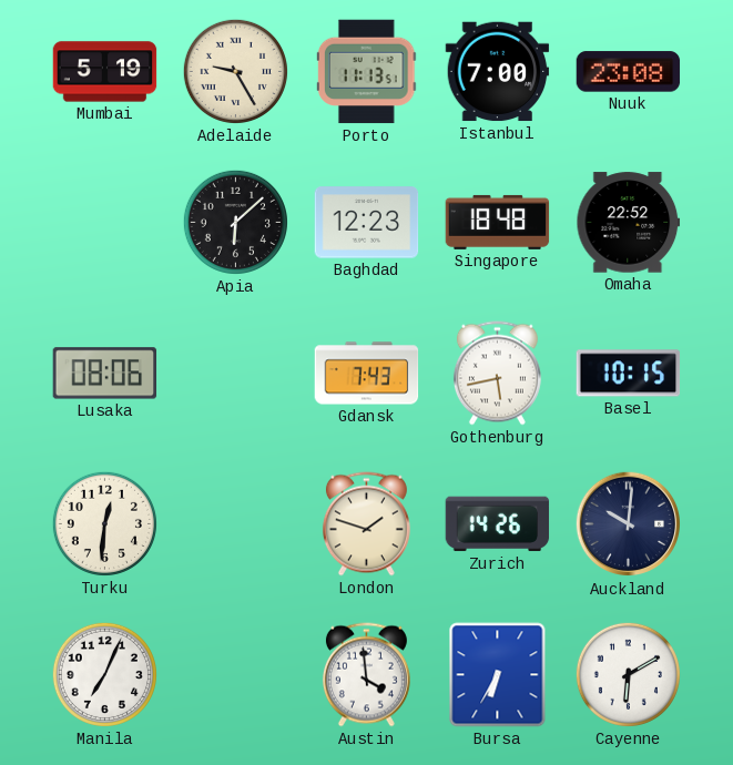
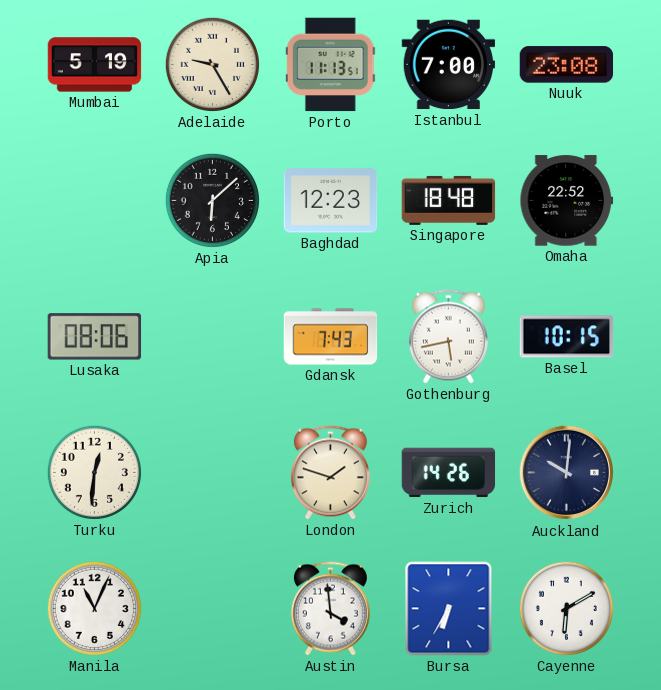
Manila: 7:04 -> 11:04 (94, 608)
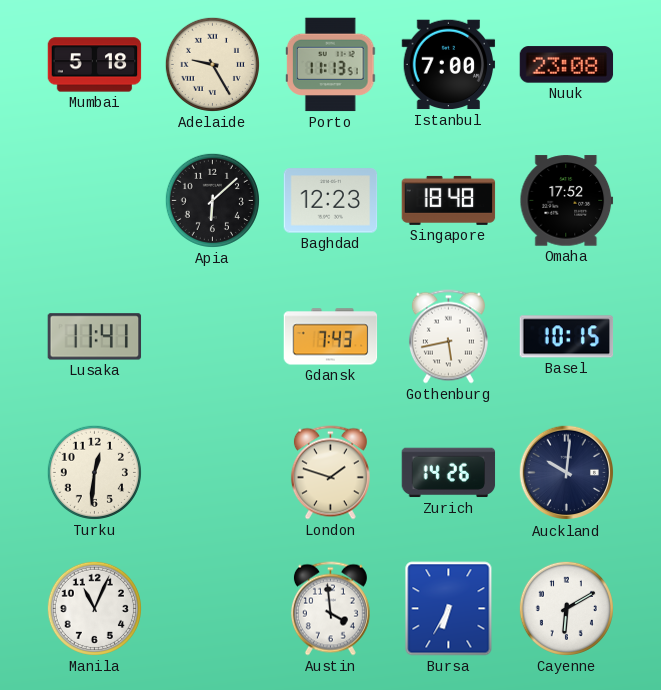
Mumbai: 5:19 -> 5:18 (95, 65)
Omaha: 22:52 -> 17:52 (567, 201)
Lusaka: 08:06 -> 11:41 (95, 337)
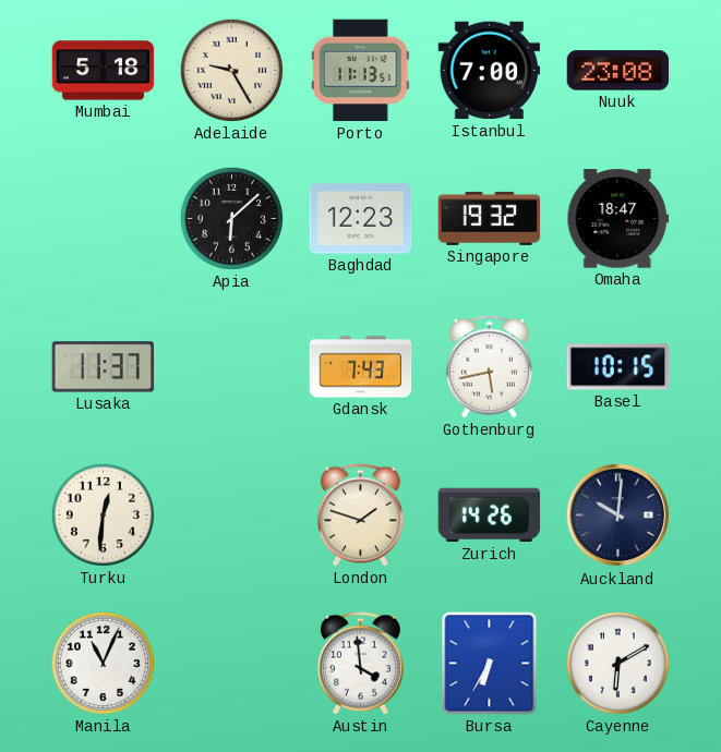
Singapore: 18:48 -> 19:32 (490, 218)
Omaha: 17:52 -> 18:47 (618, 219)
Lusaka: 11:41 -> 11:37 (104, 367)
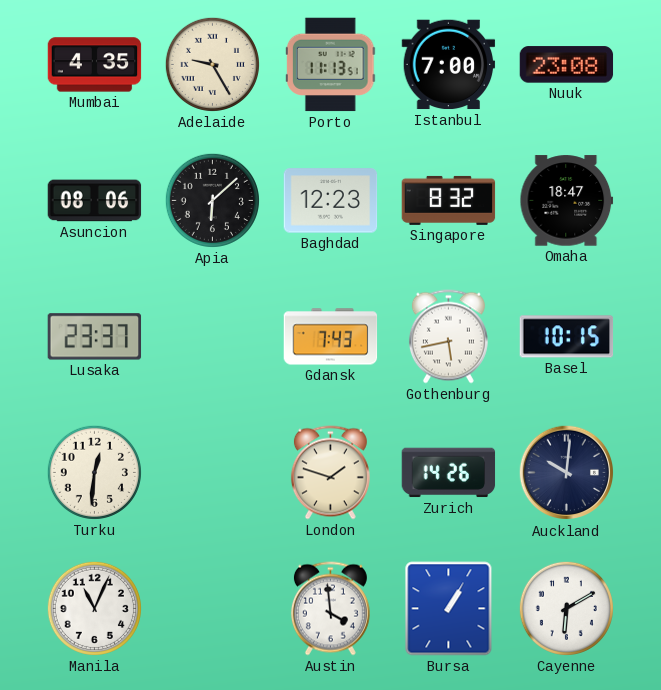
Mumbai: 5:18 -> 4:35 (95, 65)
Asuncion: none -> 08:06 (95, 201)
Singapore: 19:32 -> 8:32 (449, 200)
Lusaka: 11:37 -> 23:37 (95, 337)
Bursa: 6:35 -> 1:05 (449, 609)
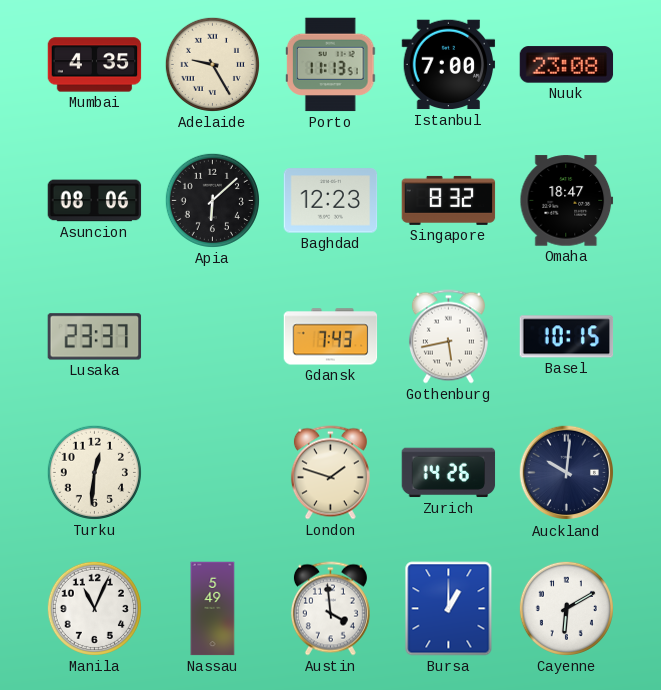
Nassau: none -> 5:49 (213, 609)
Bursa: 1:05 -> 1:00 (449, 609)
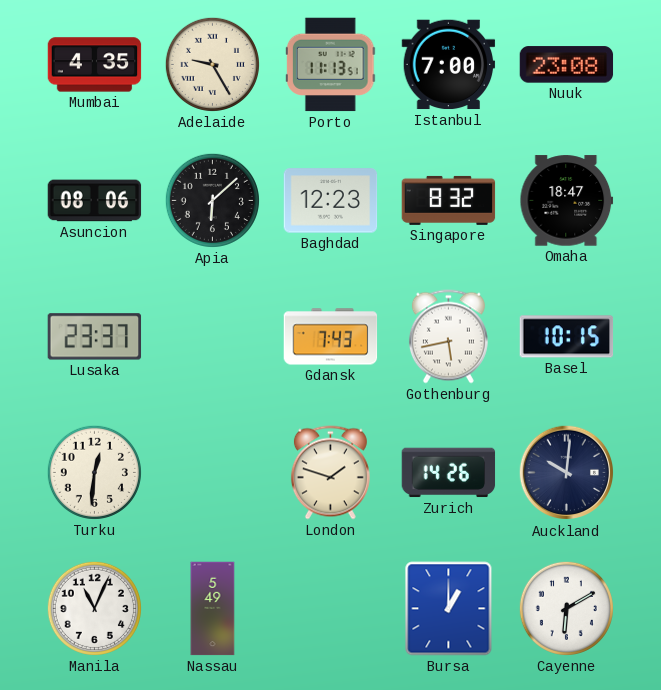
Austin: 3:59 -> none (330, 609)
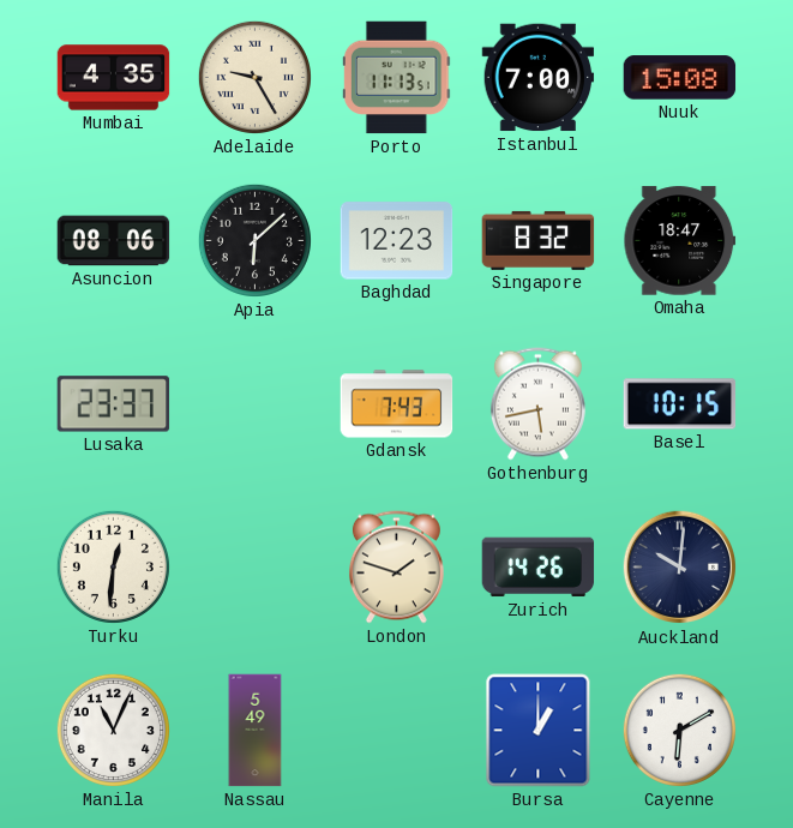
Nuuk: 23:08 -> 15:08 (680, 78)
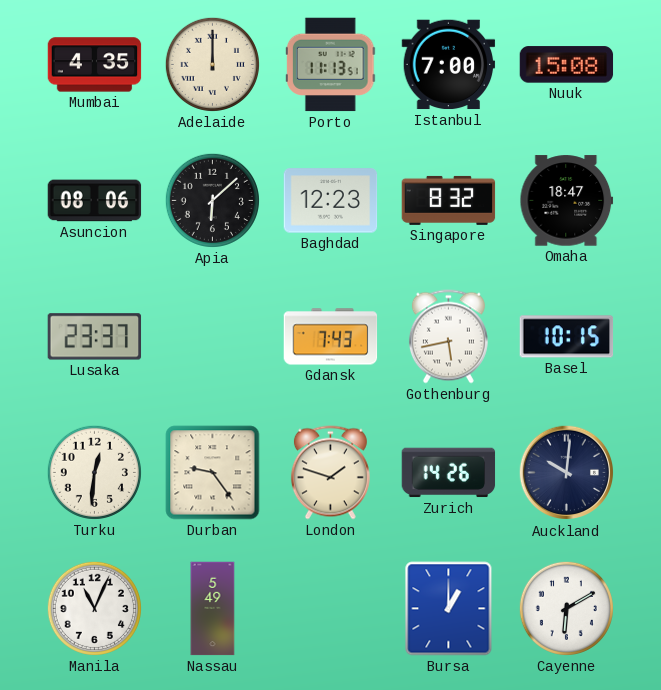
Adelaide: 9:25 -> 12:00 (212, 64)
Durban: none -> 9:24 (213, 473)
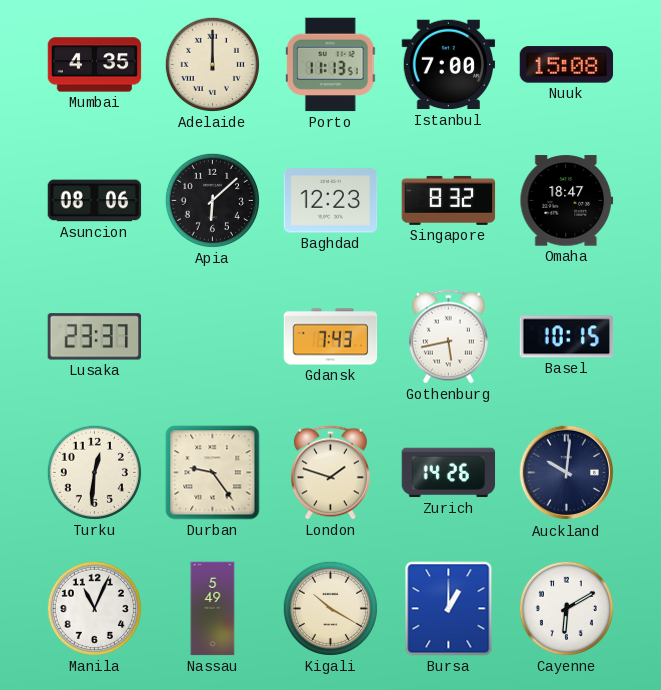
Kigali: none -> 10:20 (330, 608)
